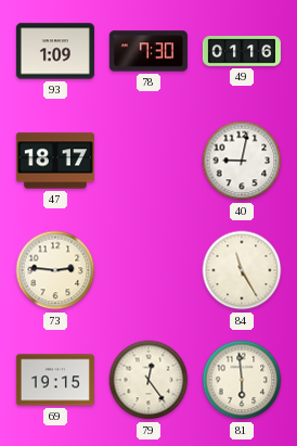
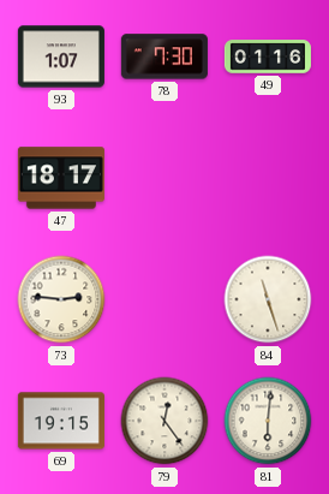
93: 1:09 -> 1:07 (61, 56)
40: 9:02 -> none (242, 161)
84: 11:25 -> 11:27 (268, 299)
81: 5:59 -> 6:01 (268, 421)
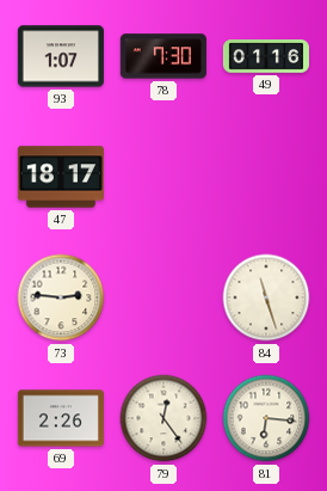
69: 19:15 -> 2:26 (61, 418)
81: 6:01 -> 6:16 (266, 418)
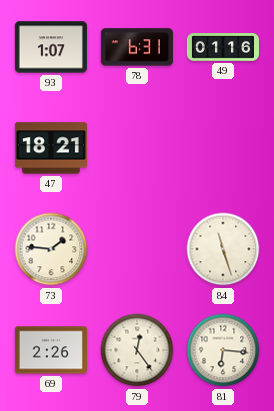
78: 7:30 -> 6:31 (137, 47)
47: 18:17 -> 18:21 (51, 148)
73: 2:46 -> 1:46 (51, 249)
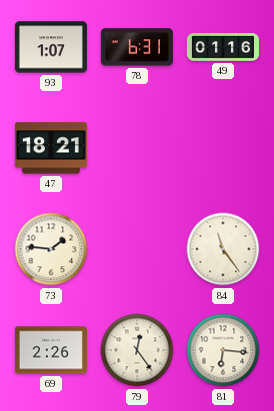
84: 11:27 -> 11:24 (223, 249)
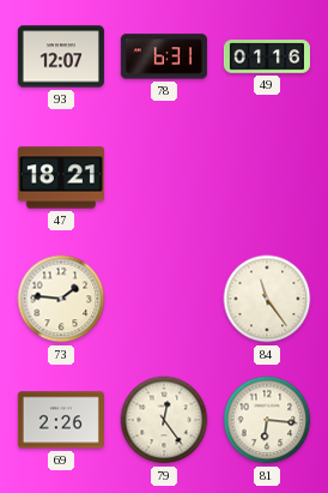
93: 1:07 -> 12:07 (61, 56)
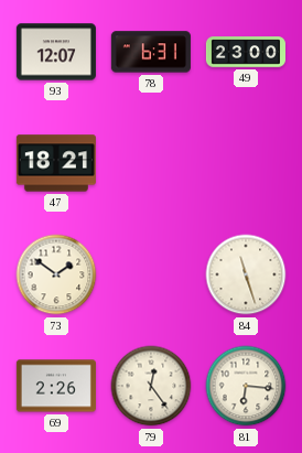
49: 01:16 -> 23:00 (246, 52)
73: 1:46 -> 1:51 (56, 274)
84: 11:24 -> 11:27 (246, 274)
